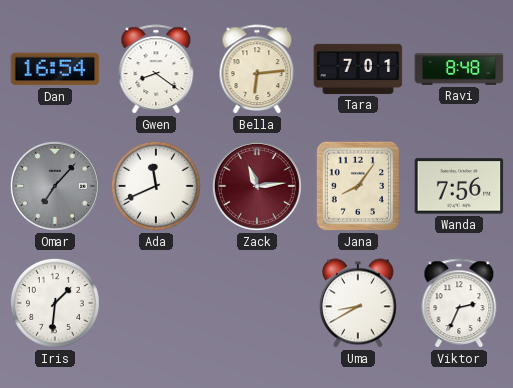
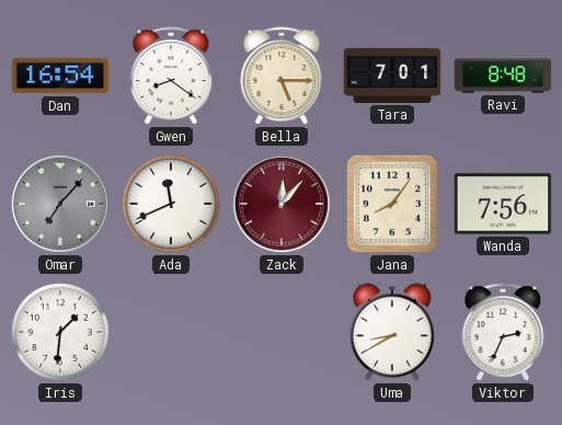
Bella: 6:14 -> 5:15 (282, 77)
Zack: 11:14 -> 12:07 (282, 204)
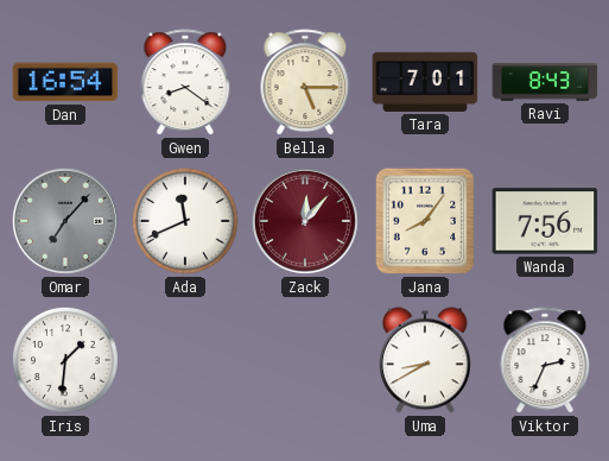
Ravi: 8:48 -> 8:43 (545, 82)
